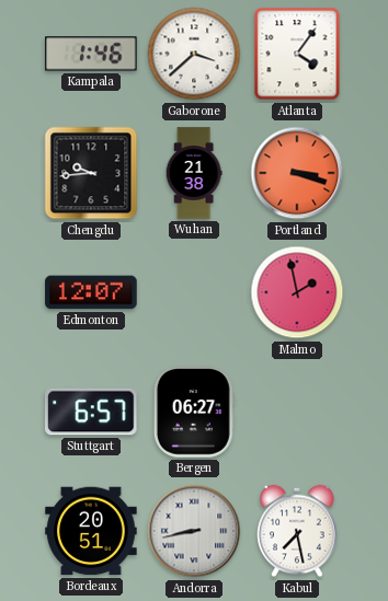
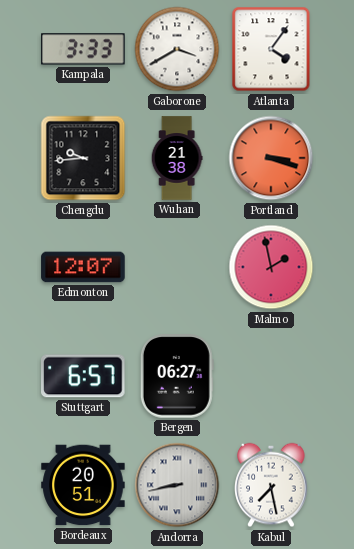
Kampala: 1:46 -> 3:33 (83, 49)
Gaborone: 3:38 -> 3:40 (177, 49)
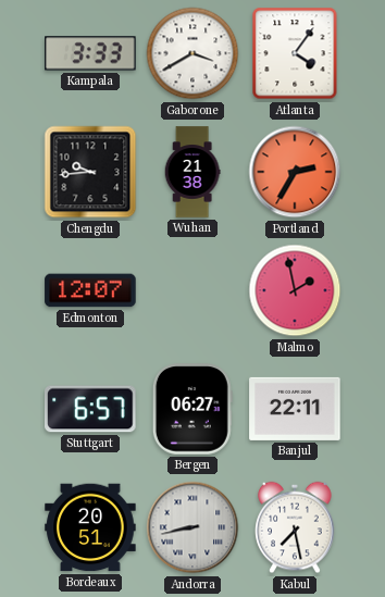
Portland: 3:18 -> 2:35 (295, 172)
Banjul: none -> 22:11 (295, 409)
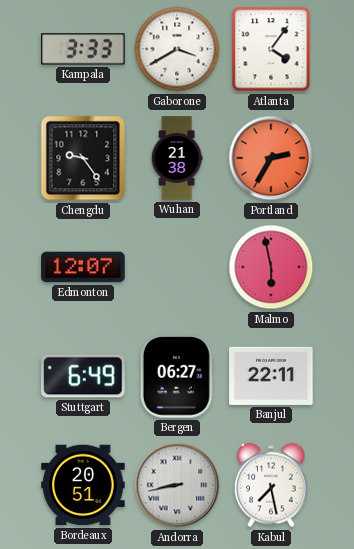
Chengdu: 9:44 -> 9:24 (83, 158)
Malmo: 1:58 -> 5:58 (271, 267)
Stuttgart: 6:57 -> 6:49 (83, 376)
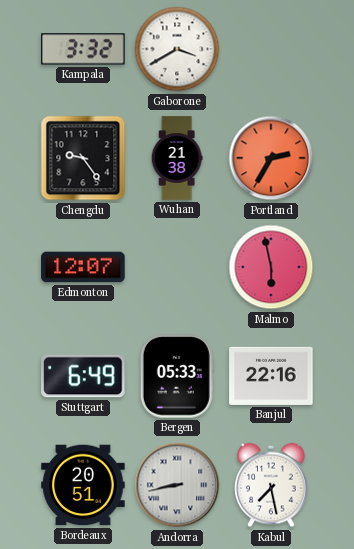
Kampala: 3:33 -> 3:32 (83, 49)
Atlanta: 4:06 -> none (271, 49)
Bergen: 06:27 -> 05:33 (177, 376)
Banjul: 22:11 -> 22:16 (271, 376)
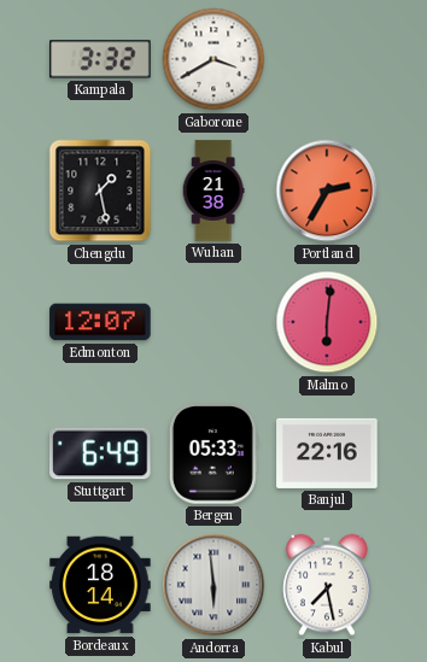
Chengdu: 9:24 -> 1:28 (100, 191)
Malmo: 5:58 -> 6:01 (327, 322)
Bordeaux: 20:51 -> 18:14 (100, 585)
Andorra: 8:43 -> 5:59 (213, 585)
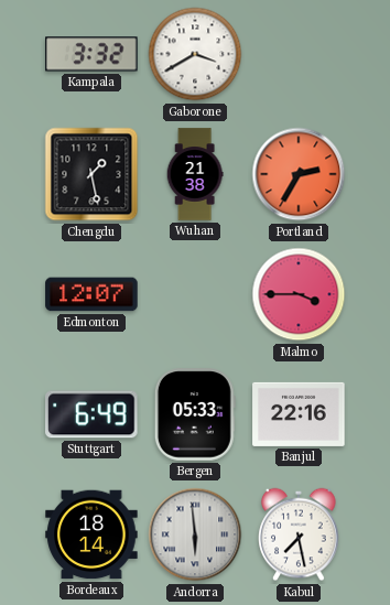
Malmo: 6:01 -> 3:45 (299, 294)
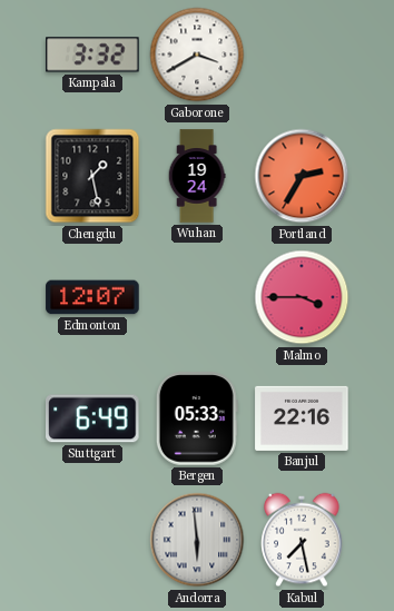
Wuhan: 21:38 -> 19:24 (197, 176)
Bordeaux: 18:14 -> none (91, 534)
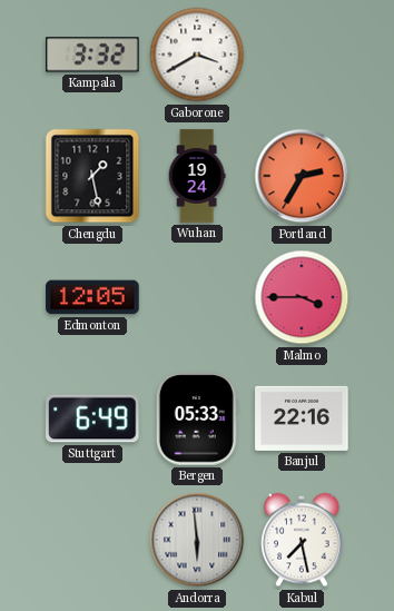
Edmonton: 12:07 -> 12:05 (92, 297)
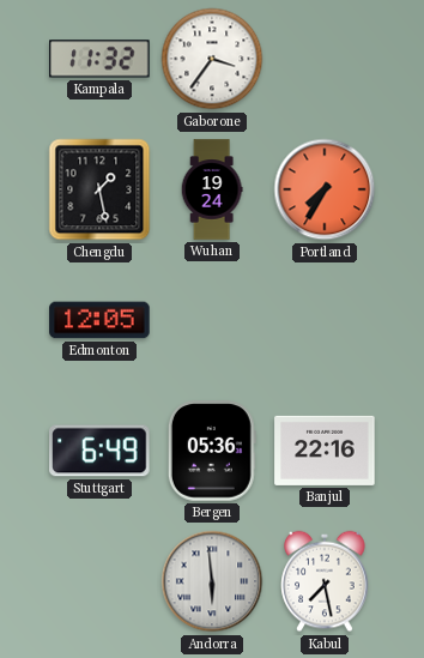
Kampala: 3:32 -> 11:32 (99, 59)
Gaborone: 3:40 -> 3:36 (212, 59)
Portland: 2:35 -> 7:35 (325, 189)
Malmo: 3:45 -> none (302, 297)
Bergen: 05:33 -> 05:36 (212, 451)
